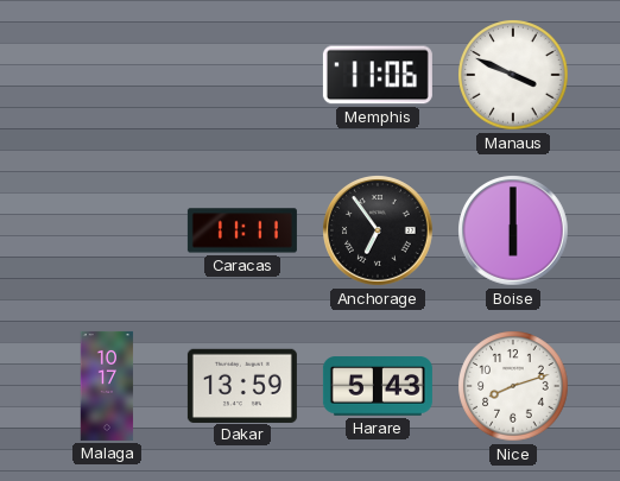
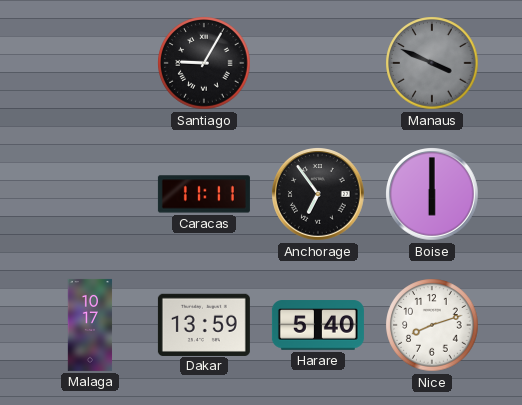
Santiago: none -> 9:05 (204, 63)
Memphis: 11:06 -> none (378, 75)
Manaus dial: white -> grey (432, 63)
Harare: 5:43 -> 5:40 (318, 325)
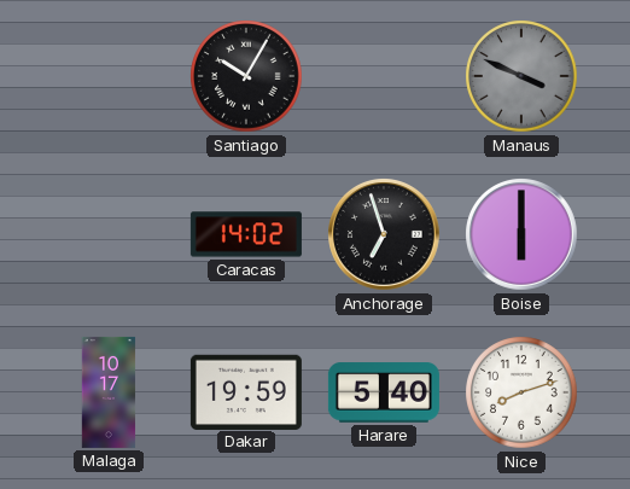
Santiago: 9:05 -> 10:05 (246, 76)
Caracas: 11:11 -> 14:02 (246, 234)
Anchorage: 6:54 -> 6:57 (385, 235)
Dakar: 13:59 -> 19:59 (246, 391)
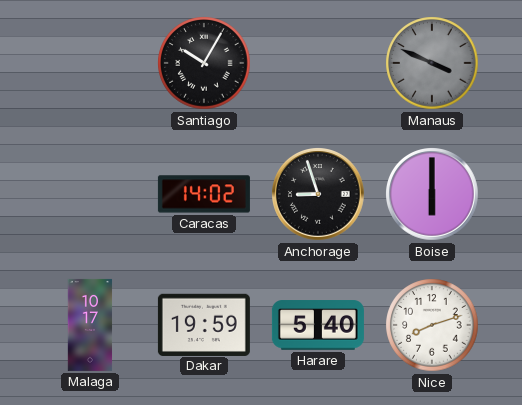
Anchorage: 6:57 -> 8:57 (319, 195)
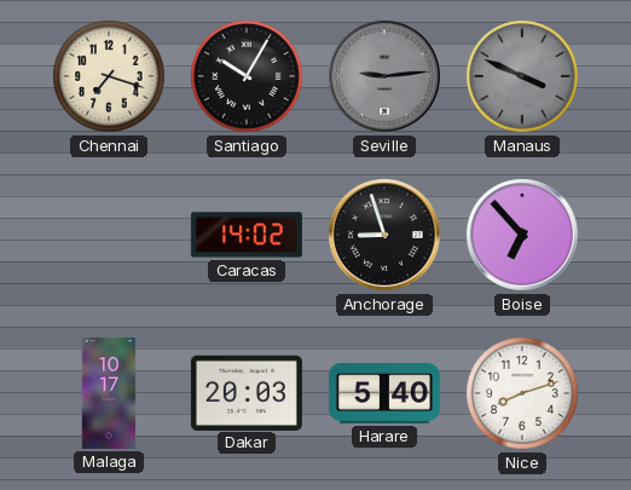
Chennai: none -> 7:18 (109, 76)
Seville: none -> 9:14 (386, 77)
Boise: 6:00 -> 6:53 (523, 236)
Dakar: 19:59 -> 20:03 (247, 392)
